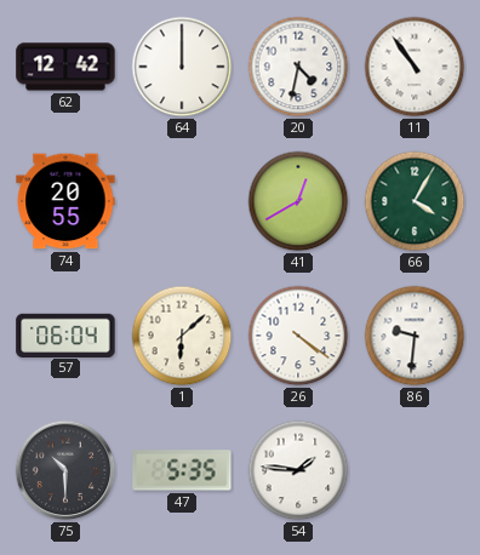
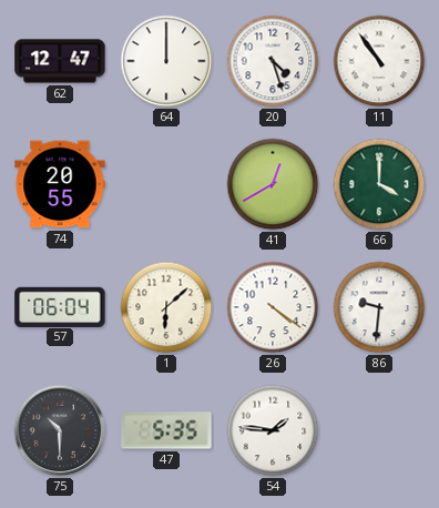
62: 12:42 -> 12:47 (60, 61)
20: 4:32 -> 4:27 (273, 61)
66: 4:05 -> 4:00 (379, 184)
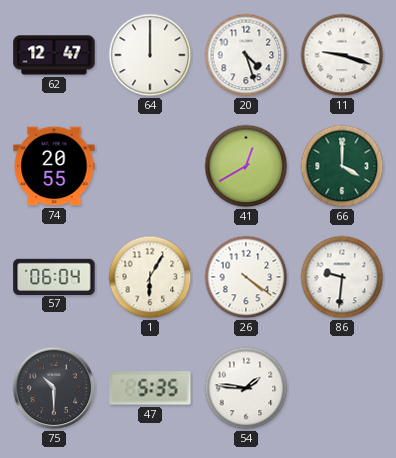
11: 10:54 -> 9:18 (342, 55)
1: 6:08 -> 6:05 (150, 277)
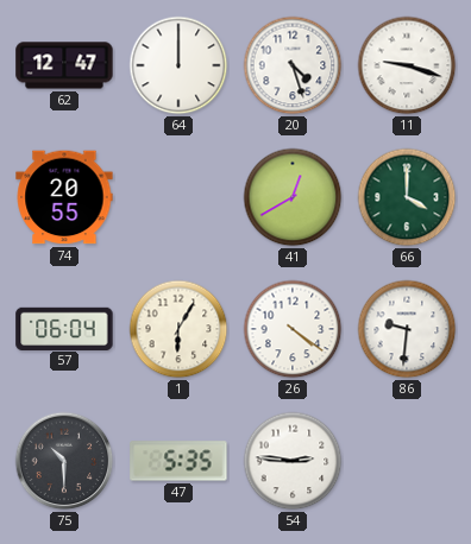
54: 1:46 -> 2:46 (293, 461)
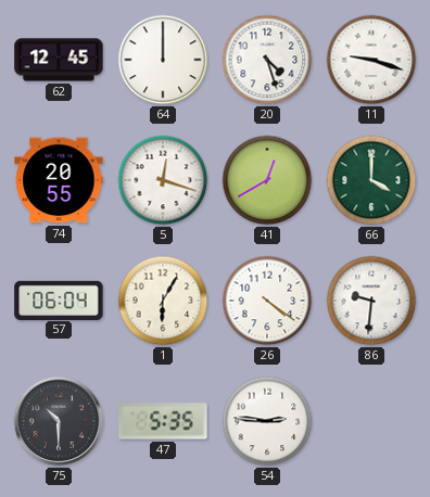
62: 12:47 -> 12:45 (59, 60)
5: none -> 12:18 (163, 180)
